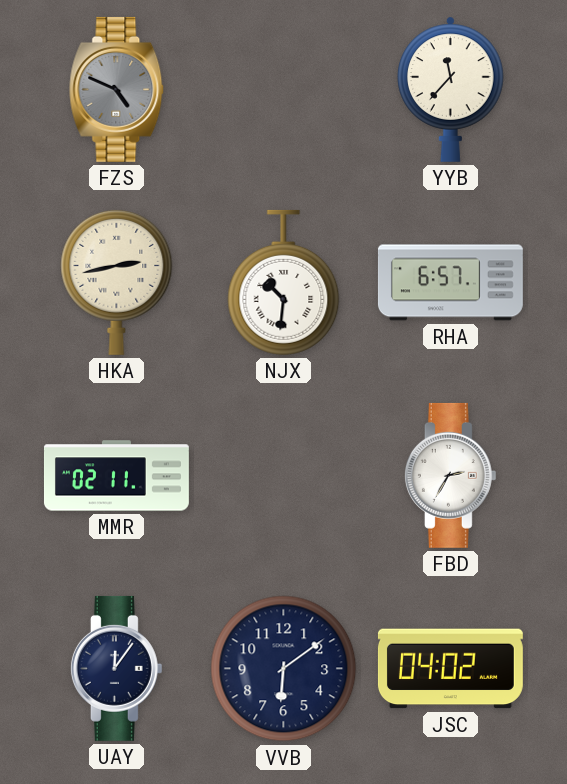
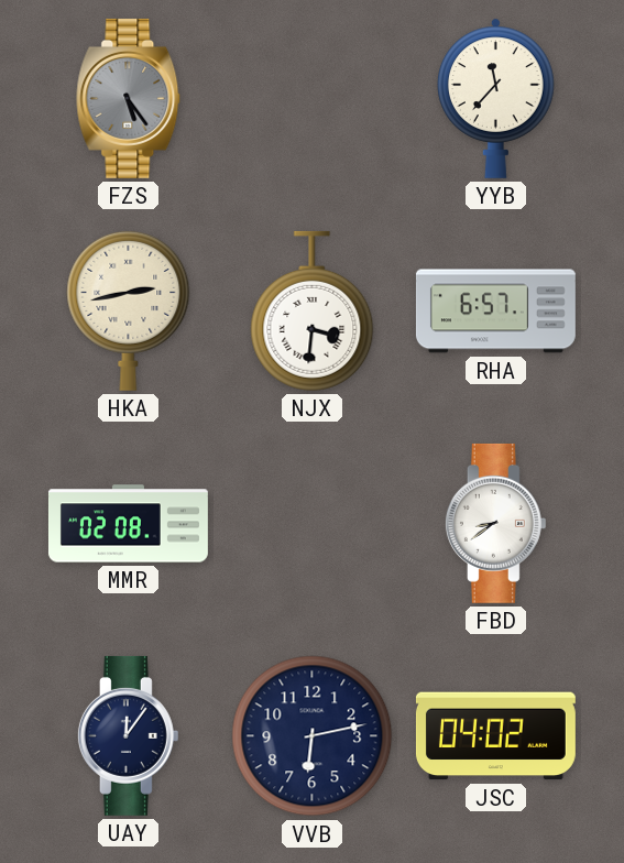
FZS: 4:49 -> 5:24 (129, 98)
NJX: 10:31 -> 3:31 (313, 310)
MMR: 02:11 -> 02:08 (128, 524)
FBD: 2:35 -> 8:39 (495, 523)
VVB: 6:09 -> 6:13 (313, 736)
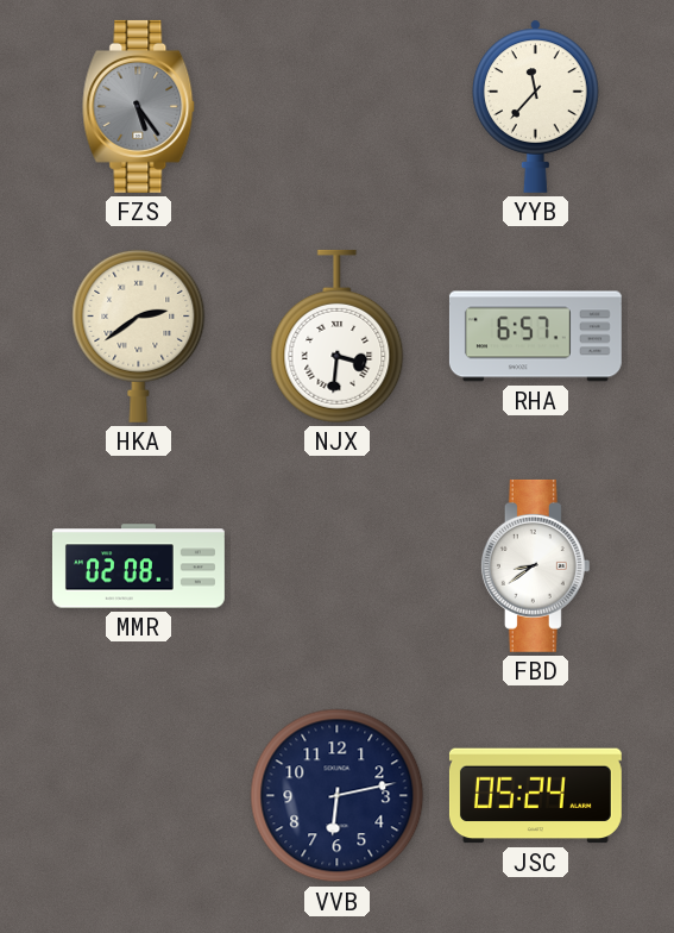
HKA: 2:43 -> 2:39 (139, 336)
UAY: 12:06 -> none (128, 735)
JSC: 04:02 -> 05:24 (535, 796)
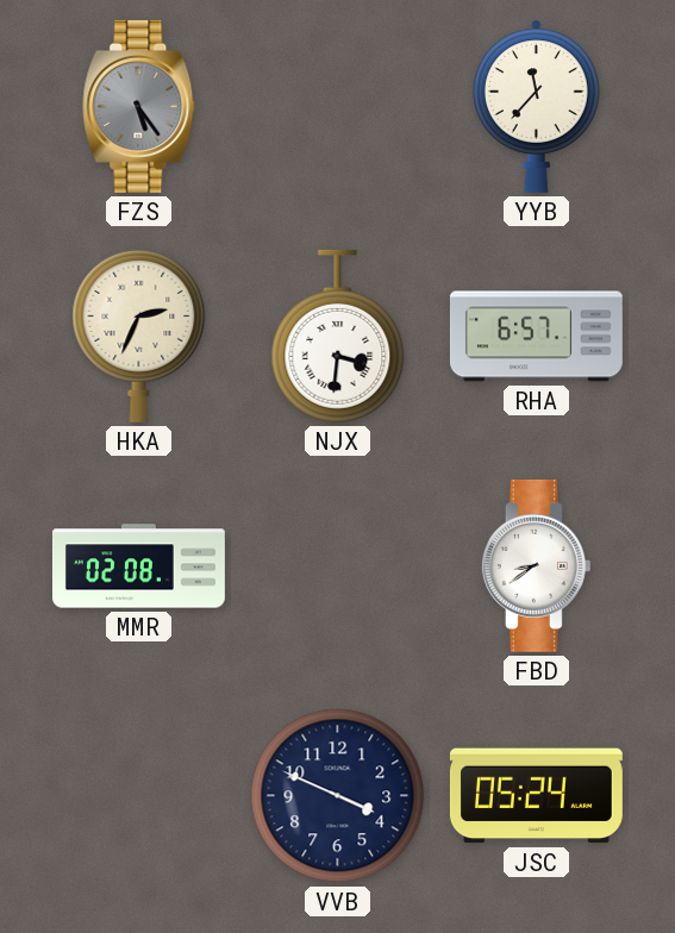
HKA: 2:39 -> 2:34 (139, 336)
VVB: 6:13 -> 3:49 (338, 796)
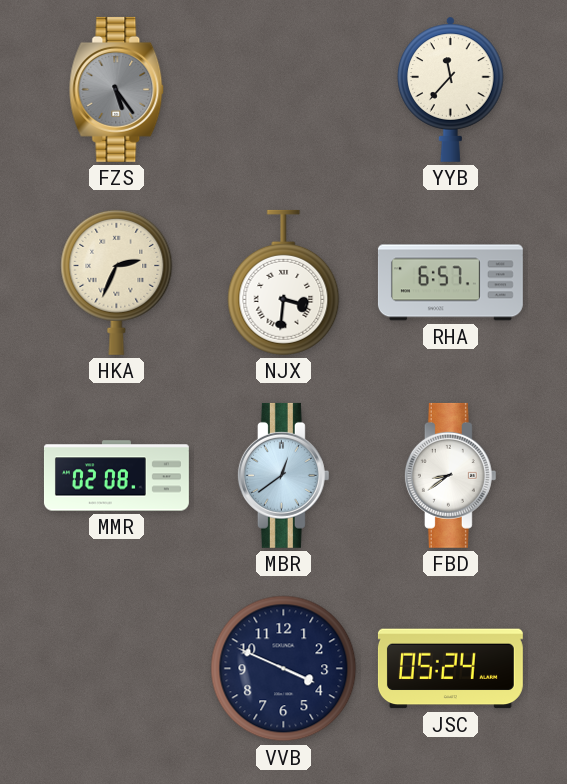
MBR: none -> 12:39 (283, 475)
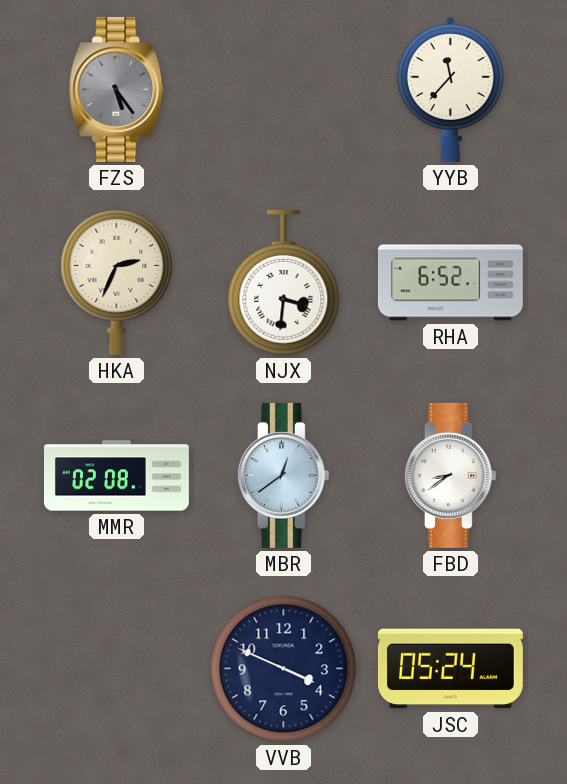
RHA: 6:57 -> 6:52 (450, 283)
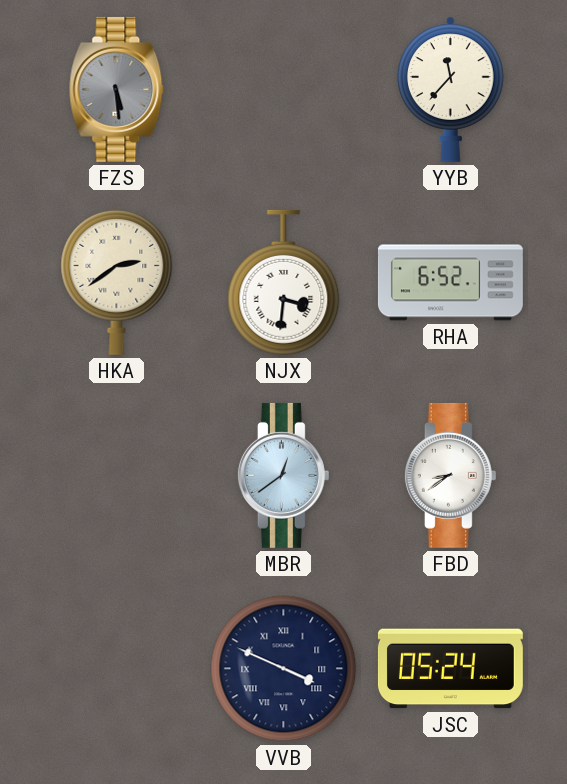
FZS: 5:24 -> 5:29 (117, 89)
HKA: 2:34 -> 2:39 (117, 282)
MMR: 02:08 -> none (116, 476)
VVB numerals: Arabic -> Roman (284, 669)
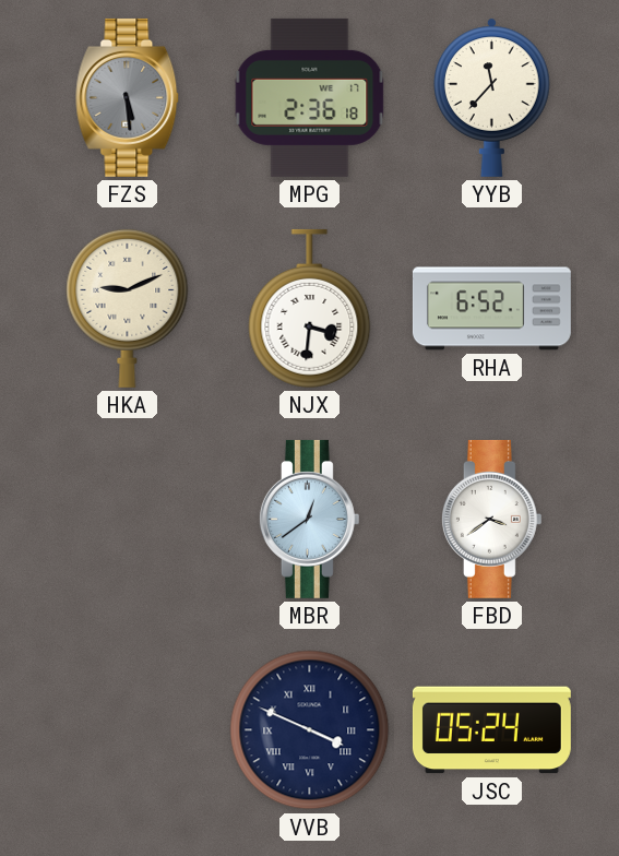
MPG: none -> 2:36 (310, 97)
HKA: 2:39 -> 9:11 (128, 308)
FBD: 8:39 -> 3:39 (491, 519)
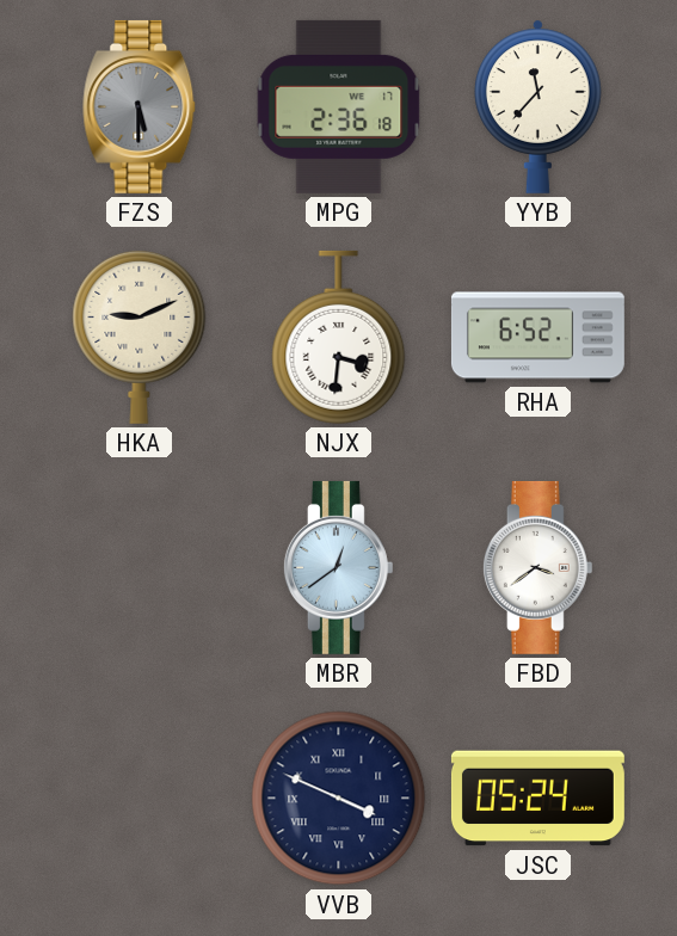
FZS: 5:29 -> 5:30 (140, 106)
